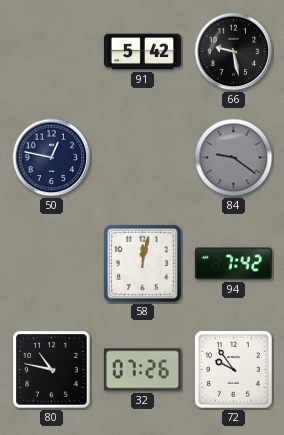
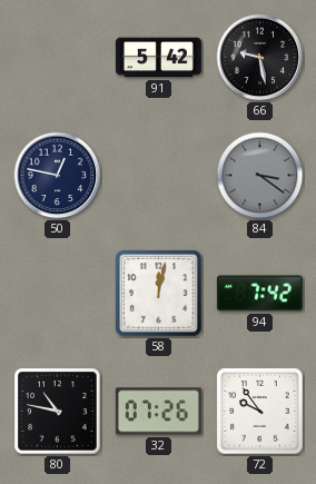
84: 9:21 -> 3:21 (260, 176)
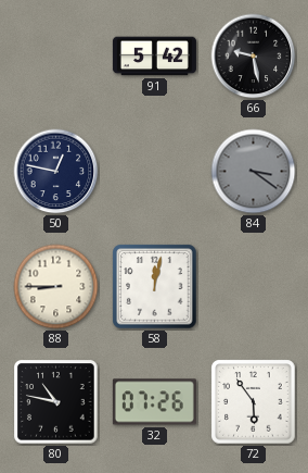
88: none -> 8:45 (56, 287)
94: 7:42 -> none (259, 294)
72: 9:54 -> 5:54 (254, 402)
